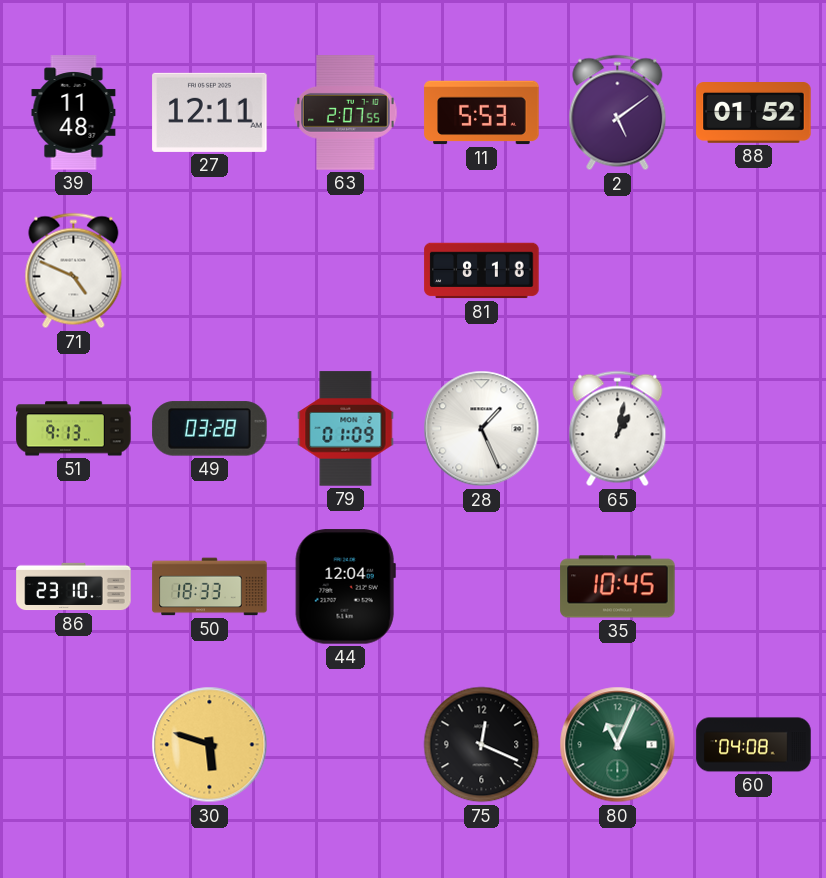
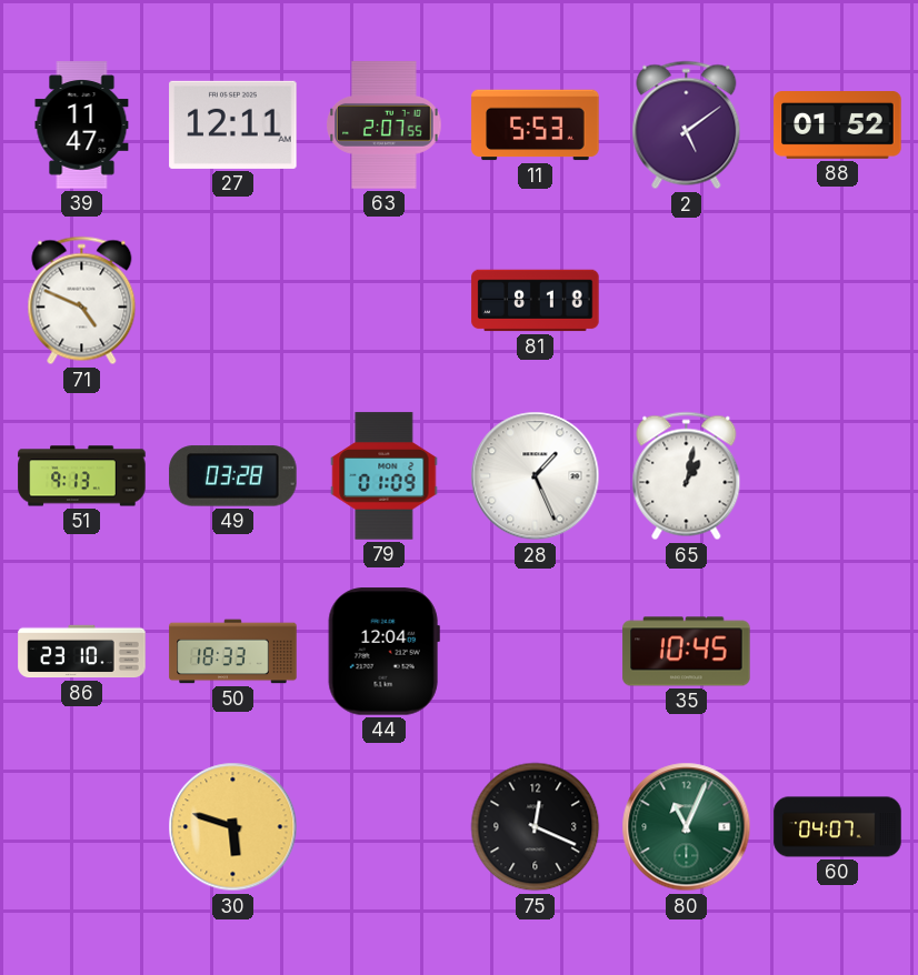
39: 11:48 -> 11:47 (82, 125)
60: 04:08 -> 04:07 (838, 827)
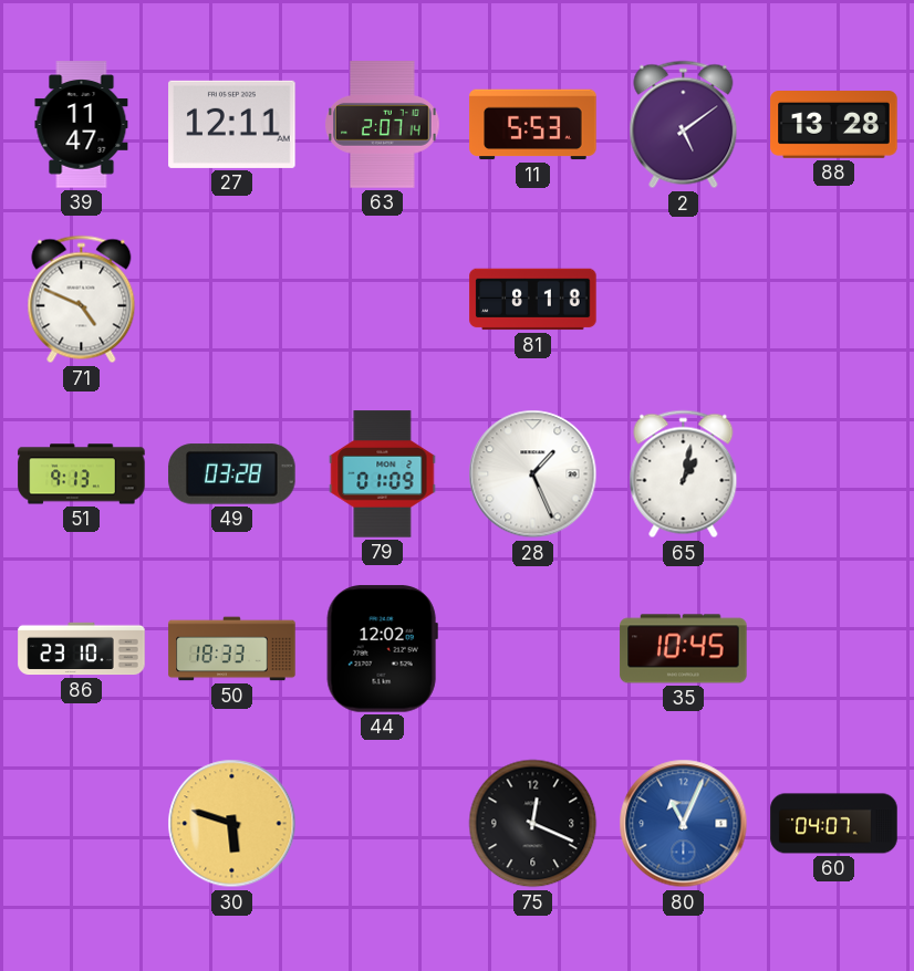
63: 2:07:55 -> 2:07:14 (383, 125)
88: 01:52 -> 13:28 (834, 125)
44: 12:04 -> 12:02 (382, 649)
80 dial: green -> blue (684, 824)
